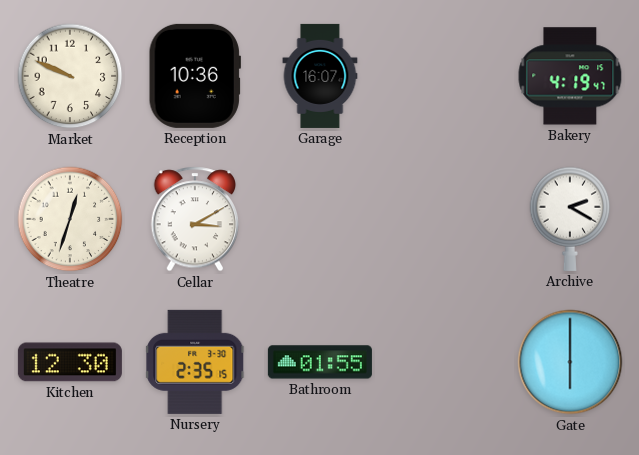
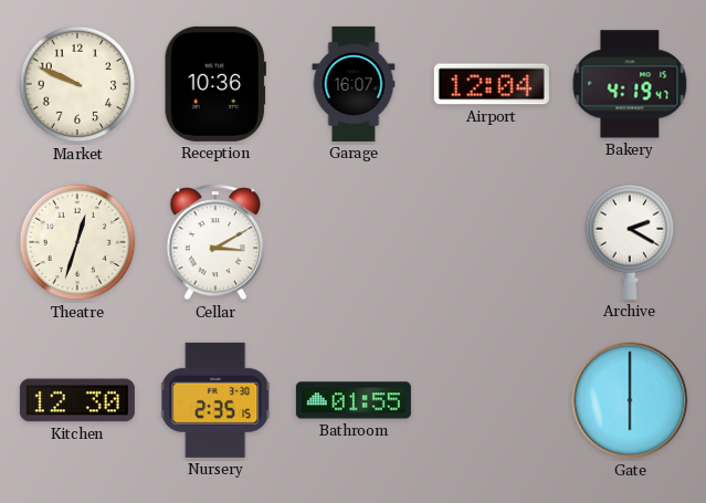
Airport: none -> 12:04 (492, 84)
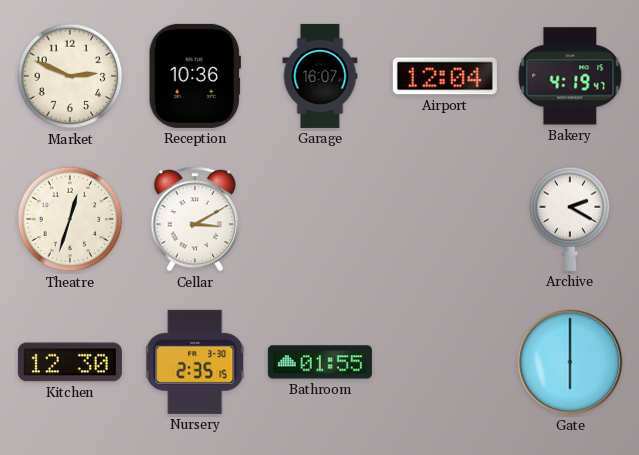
Market: 9:49 -> 2:49 (70, 76)
